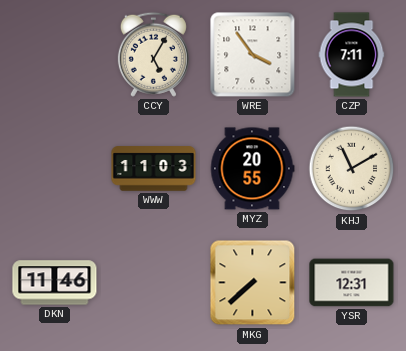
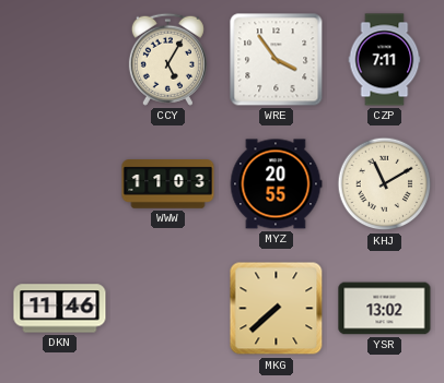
YSR: 12:31 -> 13:02 (385, 309)
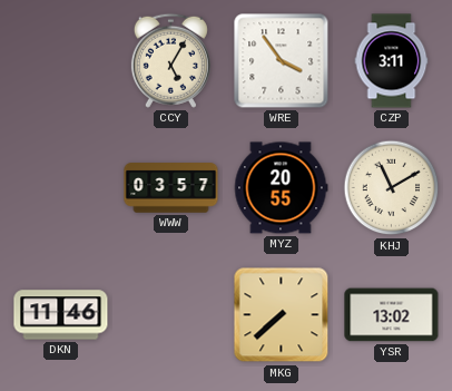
CZP: 7:11 -> 3:11 (392, 61)
WWW: 11:03 -> 03:57 (171, 188)
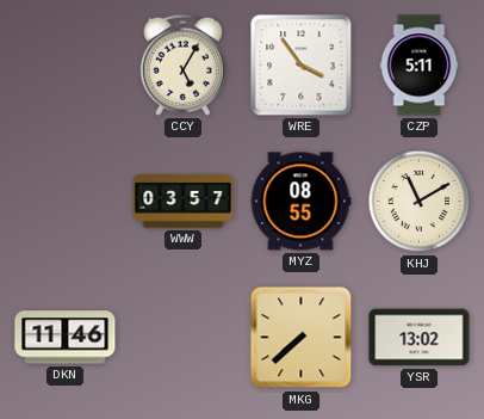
CZP: 3:11 -> 5:11 (420, 66)
MYZ: 20:55 -> 08:55 (300, 202)
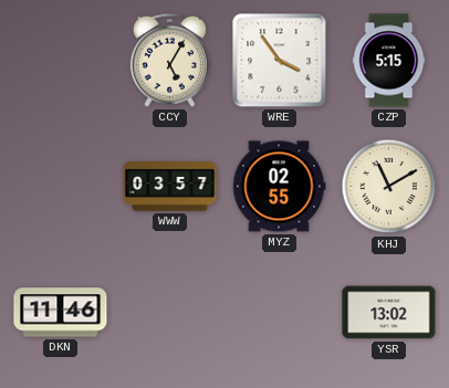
CZP: 5:11 -> 5:15 (389, 61)
MYZ: 08:55 -> 02:55 (279, 187)
MKG: 7:38 -> none (302, 338)
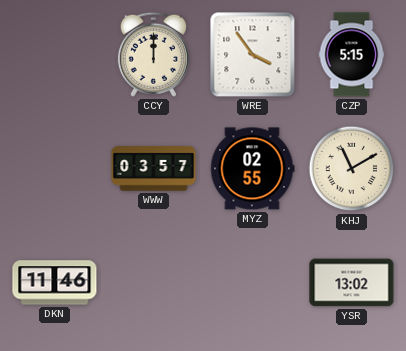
CCY: 5:05 -> 12:00 (153, 54)
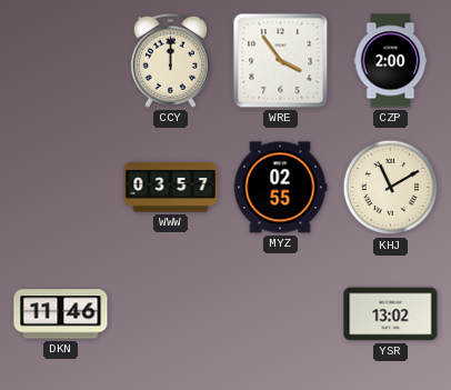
CZP: 5:15 -> 2:00 (391, 61)
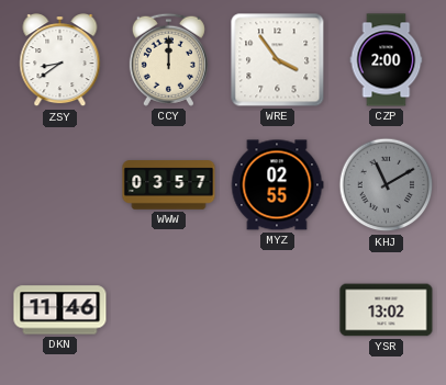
ZSY: none -> 8:39 (60, 60)
KHJ dial: cream -> grey (387, 185)
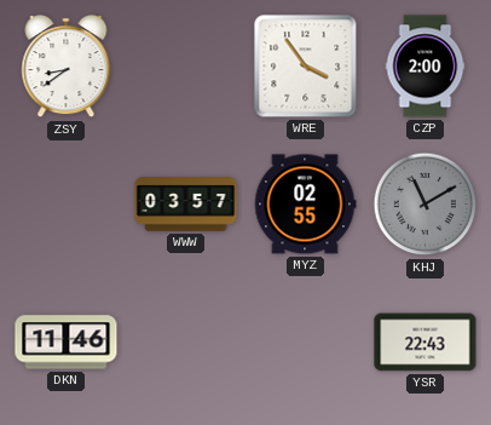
CCY: 12:00 -> none (168, 59)
YSR: 13:02 -> 22:43 (426, 343)
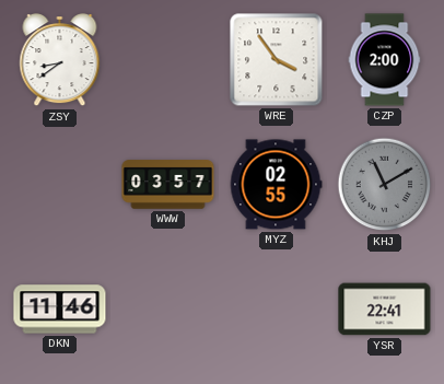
YSR: 22:43 -> 22:41 (385, 310)
